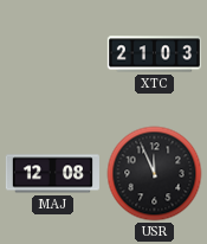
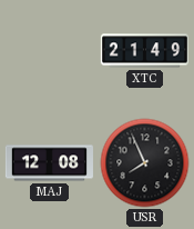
XTC: 21:03 -> 21:49 (144, 51)
USR: 11:56 -> 7:56 (145, 163)
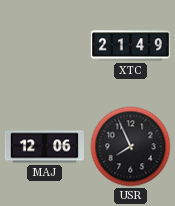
MAJ: 12:08 -> 12:06 (44, 147)
